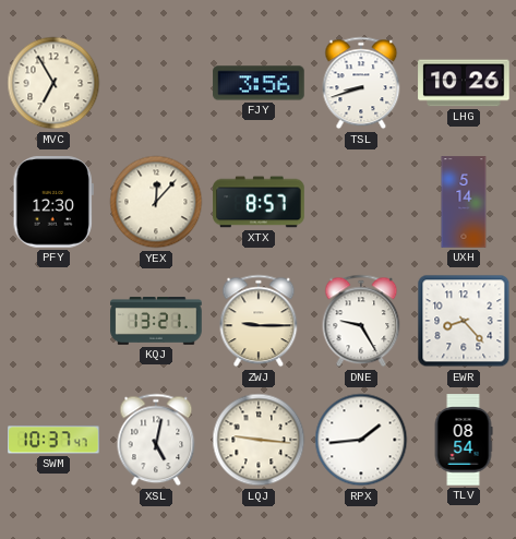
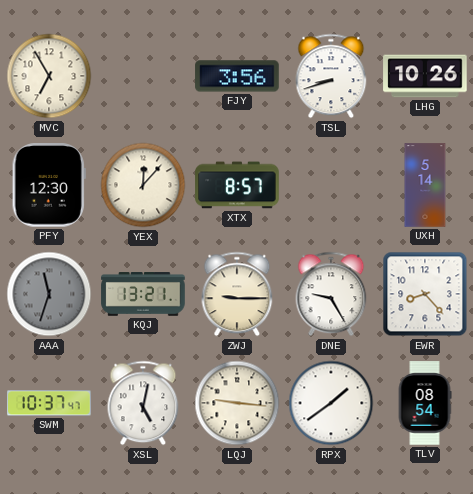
AAA: none -> 11:33 (49, 294)
RPX: 1:44 -> 1:39 (331, 403)
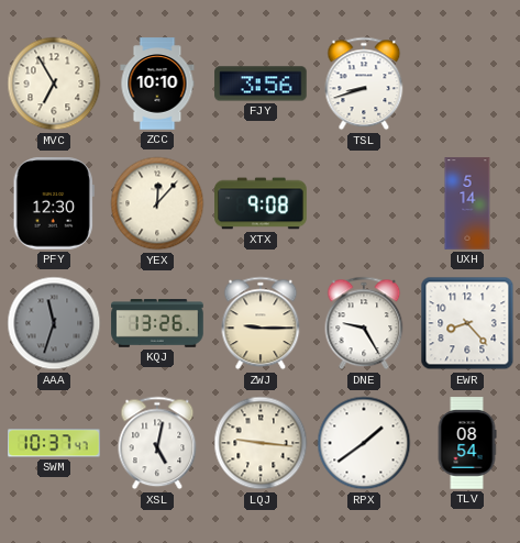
ZCC: none -> 10:10 (157, 84)
LHG: 10:26 -> none (425, 76)
XTX: 8:57 -> 9:08 (261, 203)
KQJ: 13:21 -> 13:26 (157, 323)
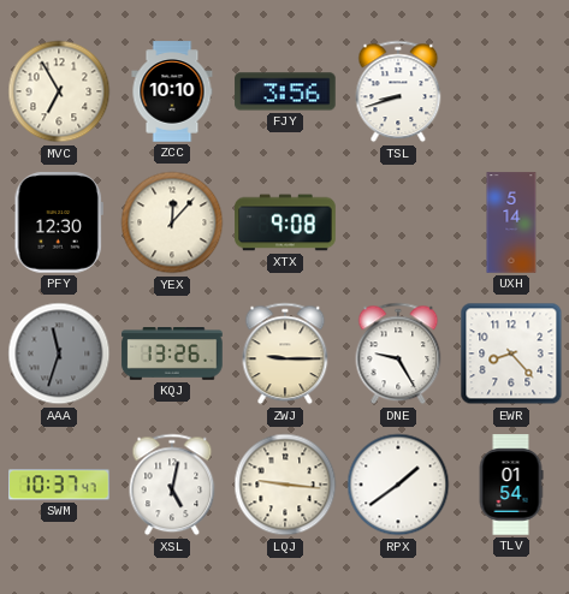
TLV: 08:54 -> 01:54 (511, 485)
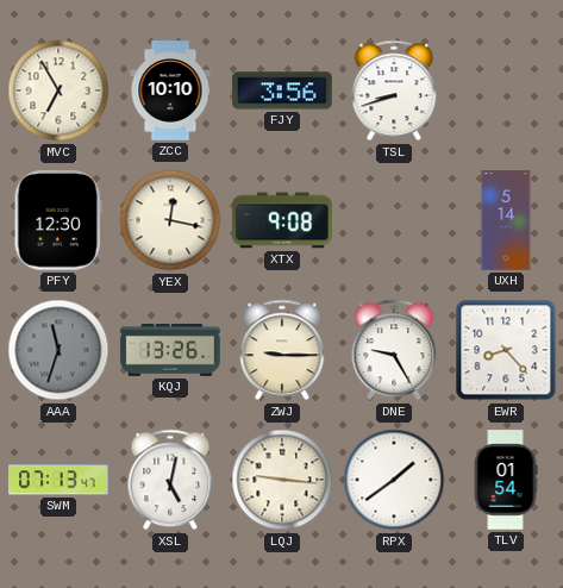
YEX: 12:07 -> 12:17 (170, 220)
SWM: 10:37 -> 07:13 (58, 480)
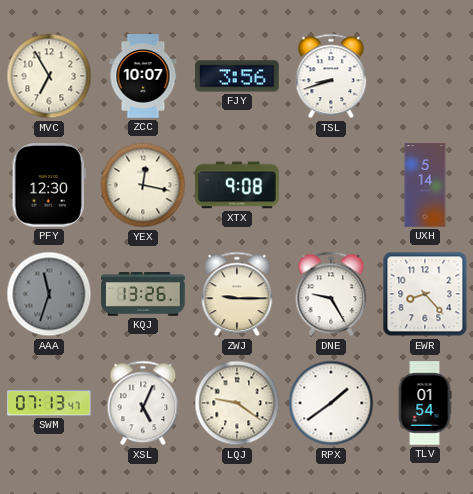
ZCC: 10:10 -> 10:07 (143, 76)
XSL: 5:02 -> 5:04 (143, 403)
LQJ: 9:16 -> 9:21 (237, 403)
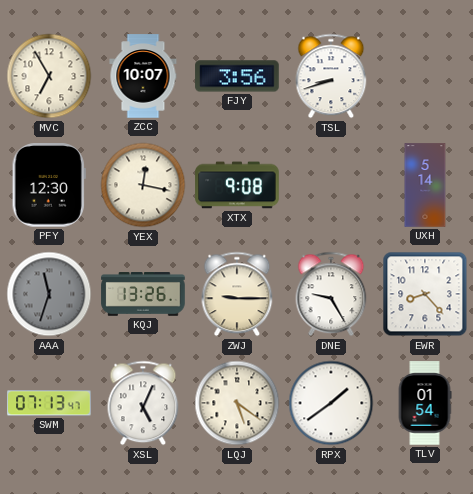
LQJ: 9:21 -> 5:21 (237, 403)
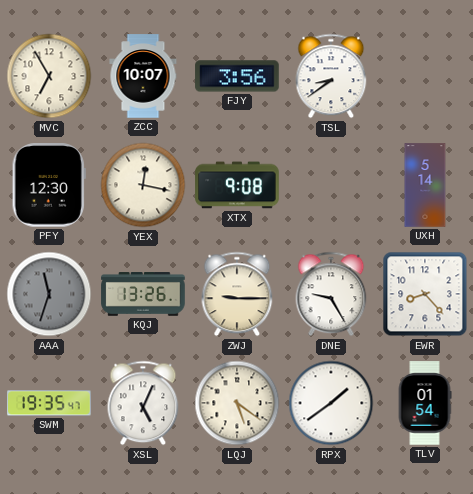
TSL: 8:42 -> 8:39 (331, 76)
SWM: 07:13 -> 19:35 (49, 403)
